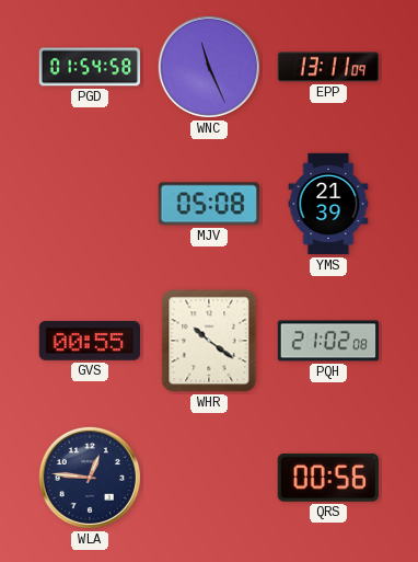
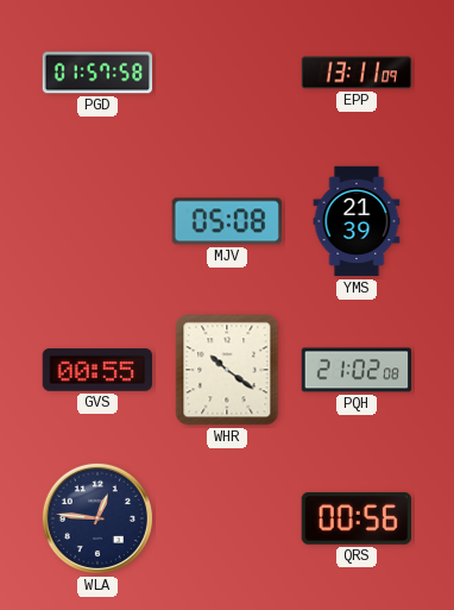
PGD: 01:54 -> 01:57 (97, 73)
WNC: 11:26 -> none (209, 67)
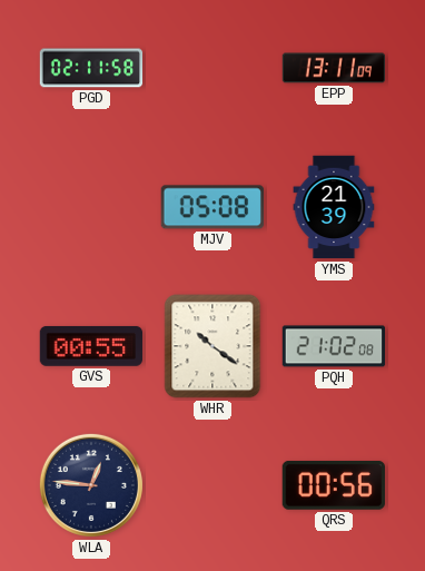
PGD: 01:57 -> 02:11 (91, 68)
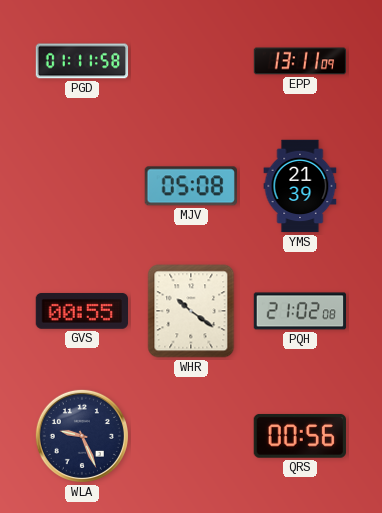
PGD: 02:11 -> 01:11 (82, 61)
WLA: 12:46 -> 9:26 (82, 436)
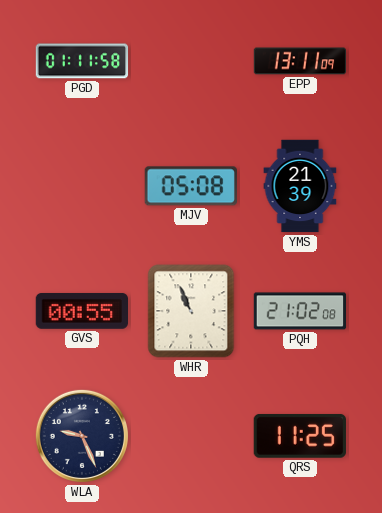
WHR: 10:21 -> 10:56 (191, 311)
QRS: 00:56 -> 11:25 (300, 436)
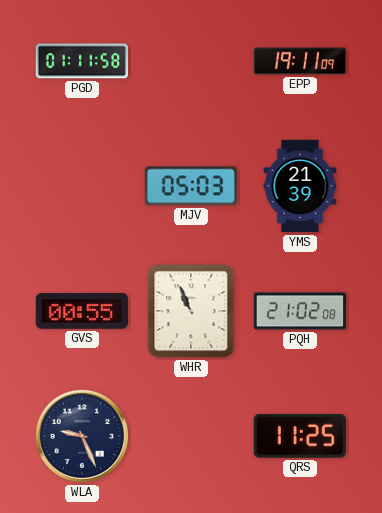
EPP: 13:11 -> 19:11 (300, 61)
MJV: 05:08 -> 05:03 (191, 186)
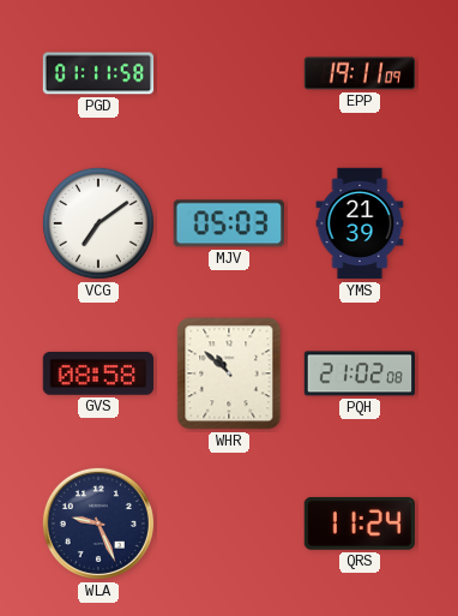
VCG: none -> 7:09 (98, 223)
GVS: 00:55 -> 08:58 (97, 373)
WHR: 10:56 -> 10:52 (229, 373)
QRS: 11:25 -> 11:24 (360, 524)
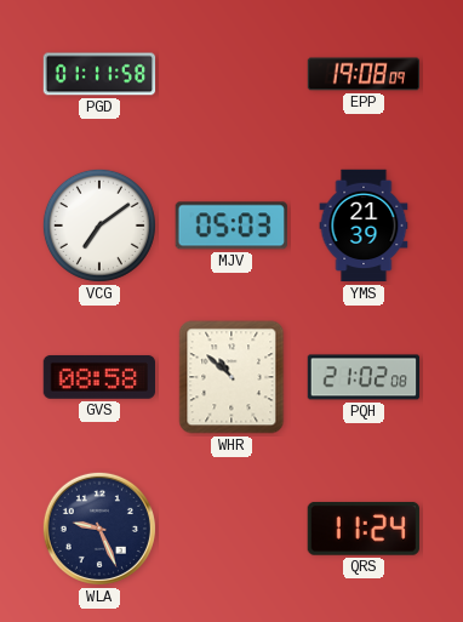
EPP: 19:11 -> 19:08 (364, 74)
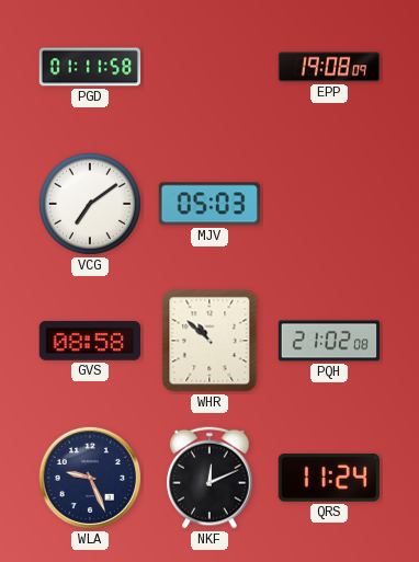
YMS: 21:39 -> none (364, 226)
NKF: none -> 12:11 (209, 478)
